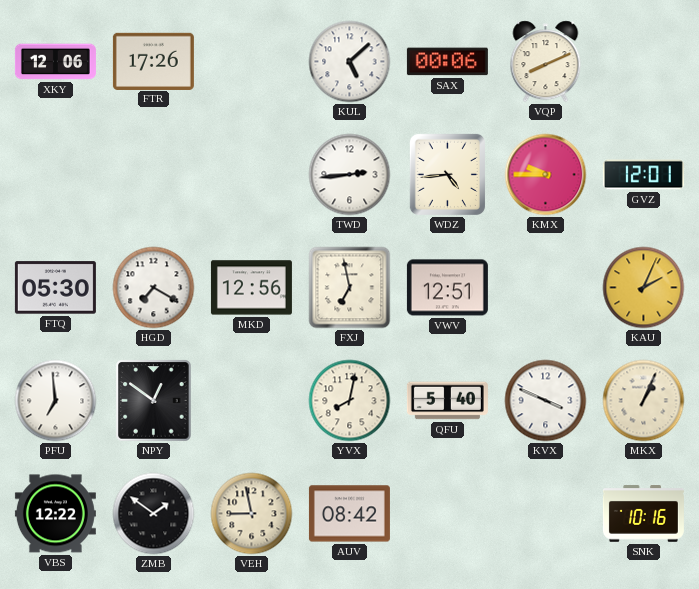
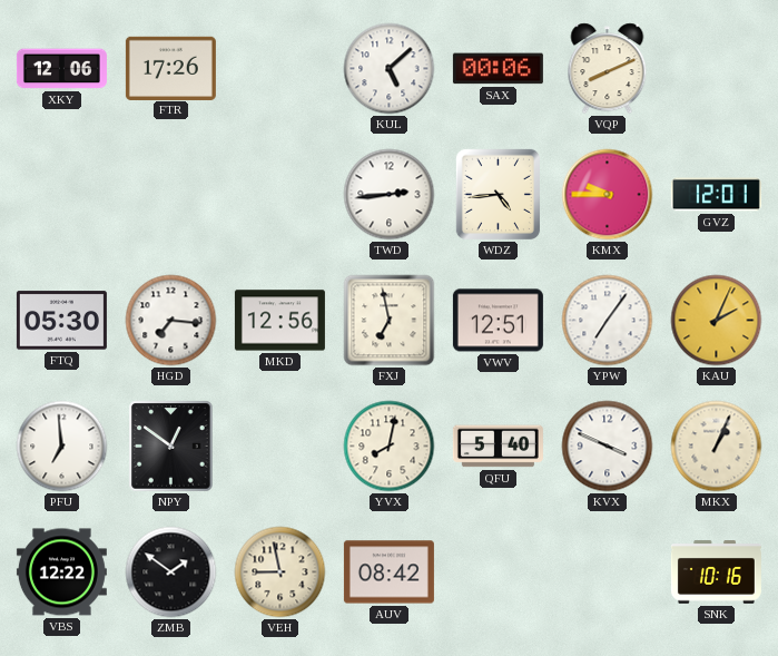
HGD: 7:20 -> 7:16 (171, 321)
YPW: none -> 7:06 (608, 321)
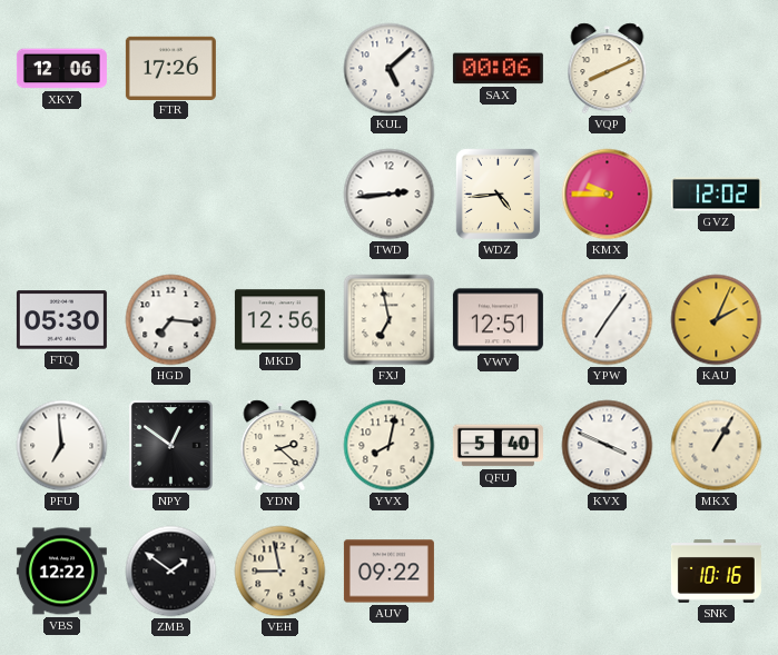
GVZ: 12:01 -> 12:02 (716, 195)
YDN: none -> 2:22 (280, 446)
MKX: 1:04 -> 1:05 (717, 446)
AUV: 08:42 -> 09:22 (388, 572)
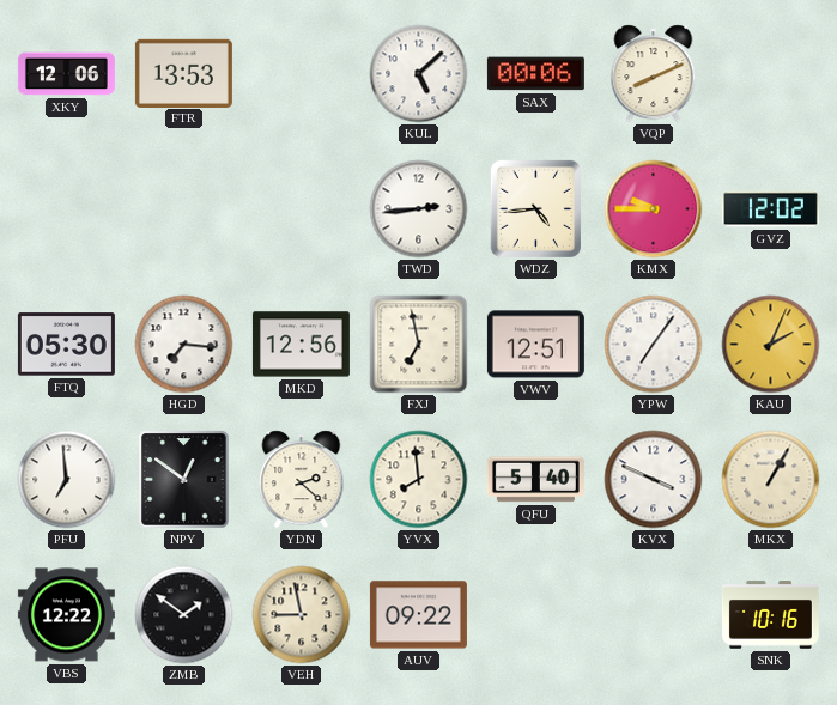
FTR: 17:26 -> 13:53 (183, 73)
YVX: 8:02 -> 7:59 (419, 480)
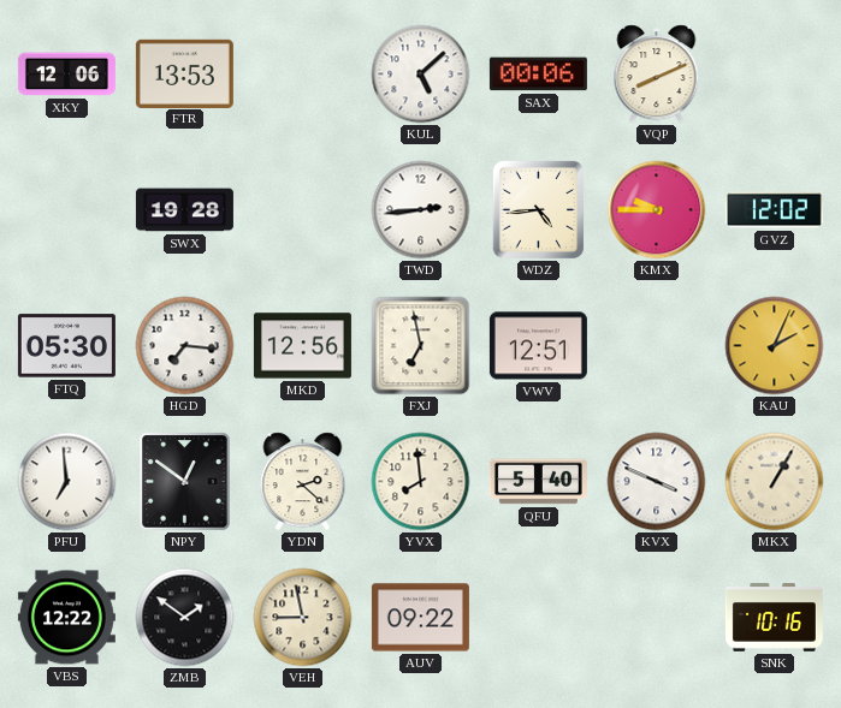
SWX: none -> 19:28 (184, 210)
YPW: 7:06 -> none (654, 345)
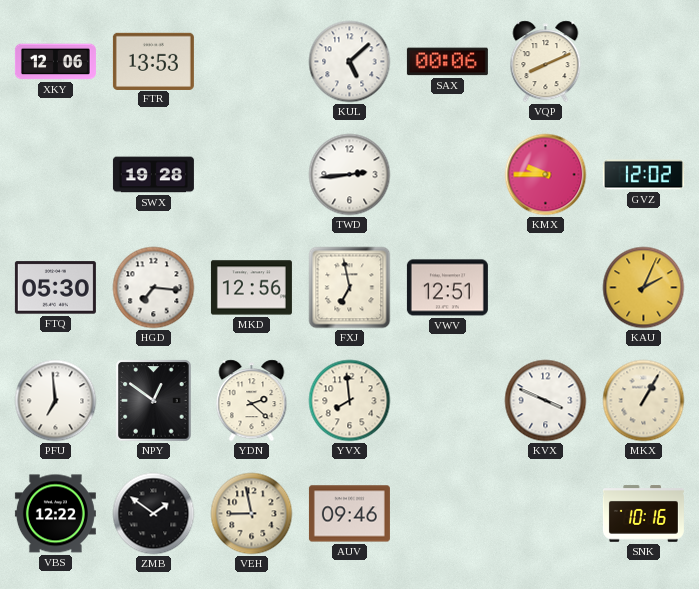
WDZ: 4:44 -> none (538, 209)
QFU: 5:40 -> none (538, 482)
AUV: 09:22 -> 09:46 (349, 514)
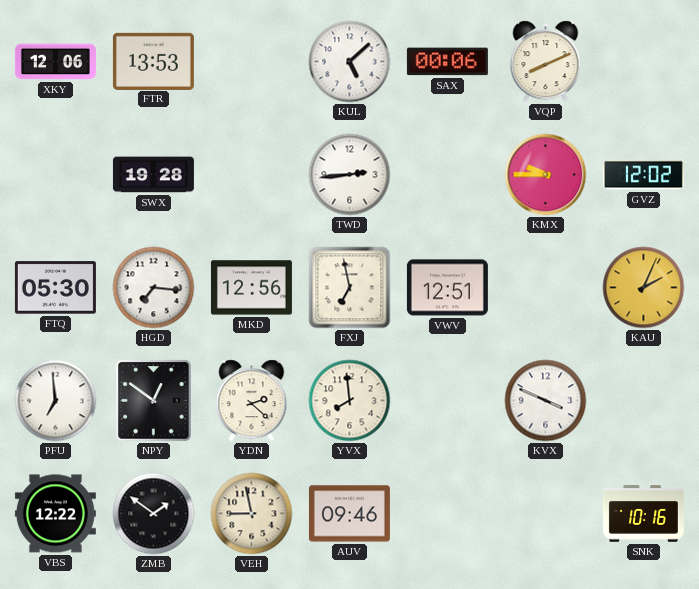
MKX: 1:05 -> none (644, 401)
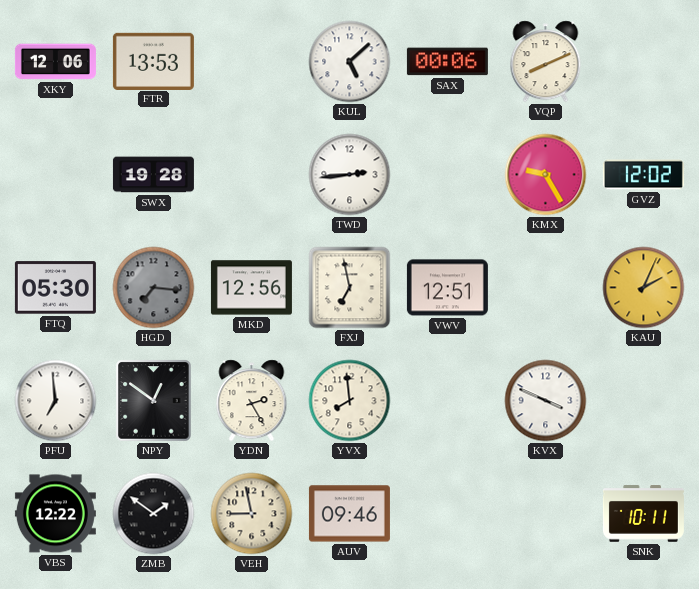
KMX: 9:45 -> 9:25 (546, 175)
HGD dial: white -> grey (154, 288)
YDN: 2:22 -> 2:25 (252, 401)
SNK: 10:16 -> 10:11 (643, 514)
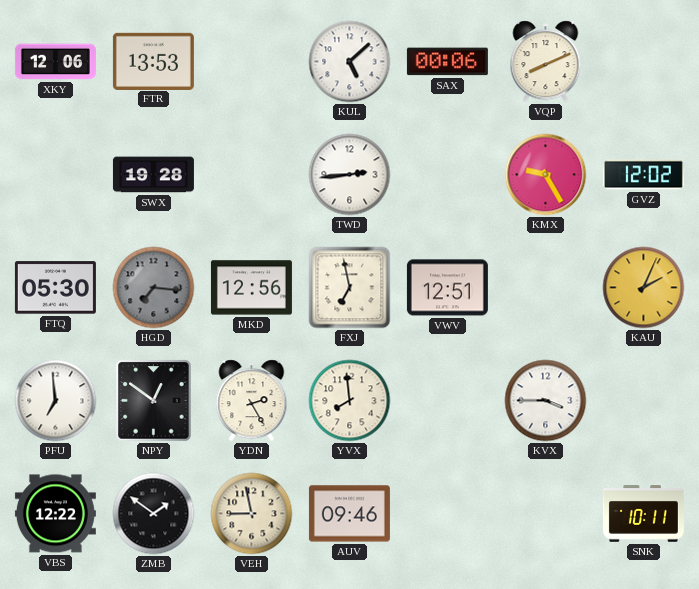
KVX: 3:49 -> 3:45 (546, 401)
